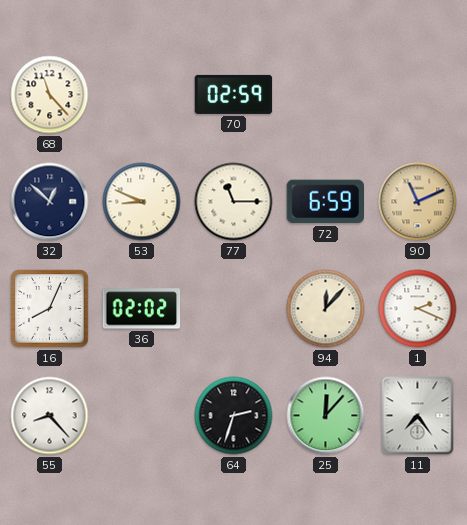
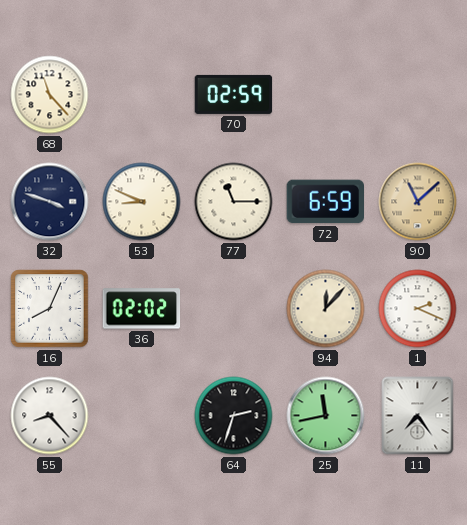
32: 12:52 -> 3:48 (50, 202)
90: 11:11 -> 11:08 (418, 202)
25: 12:07 -> 11:43 (326, 416)
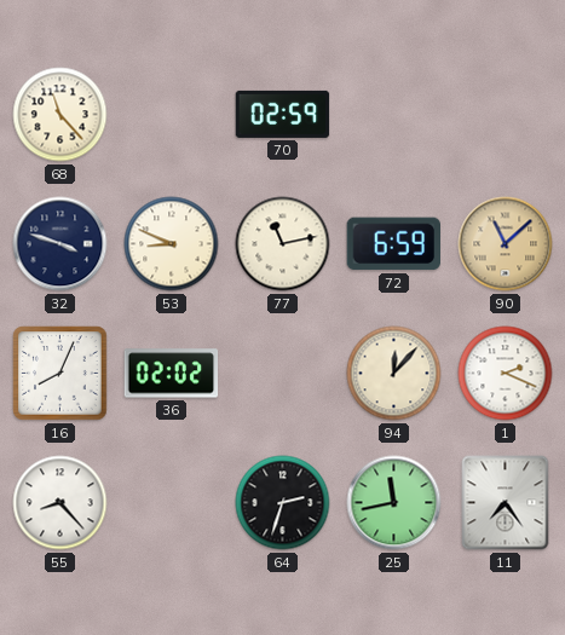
77: 11:15 -> 11:13 (283, 244)
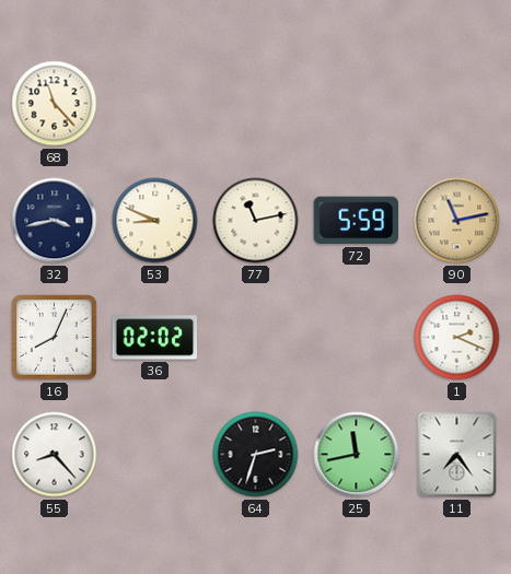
70: 02:59 -> none (283, 114)
32: 3:48 -> 3:43 (55, 221)
72: 6:59 -> 5:59 (356, 221)
90: 11:08 -> 11:13 (457, 221)
94: 12:07 -> none (394, 374)
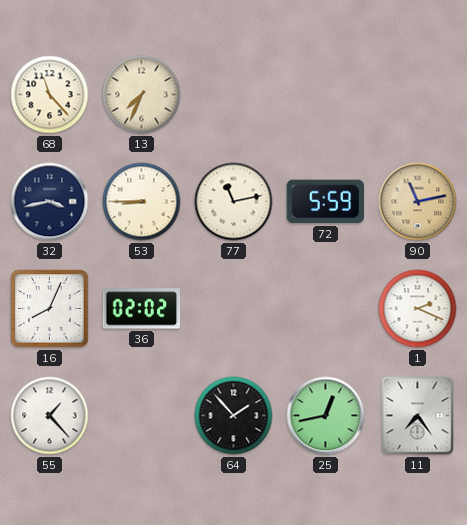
13: none -> 7:34 (142, 95)
53: 8:49 -> 8:45 (142, 202)
55: 8:23 -> 1:23 (50, 416)
64: 2:33 -> 1:53 (234, 416)
25: 11:43 -> 12:43 (326, 416)
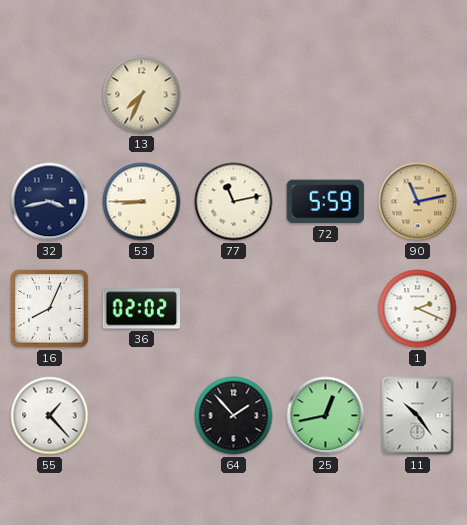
68: 11:23 -> none (50, 95)
11: 7:24 -> 10:24 (418, 416)
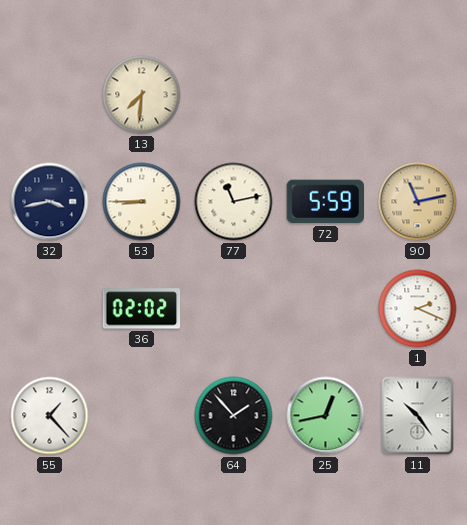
13: 7:34 -> 7:31 (142, 95)
16: 8:04 -> none (50, 309)
